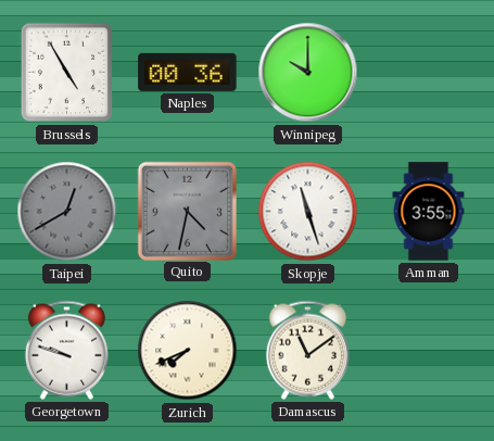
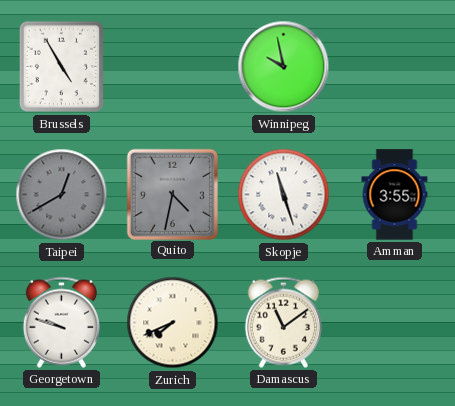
Naples: 00:36 -> none (188, 72)
Winnipeg: 10:00 -> 9:58 (284, 67)
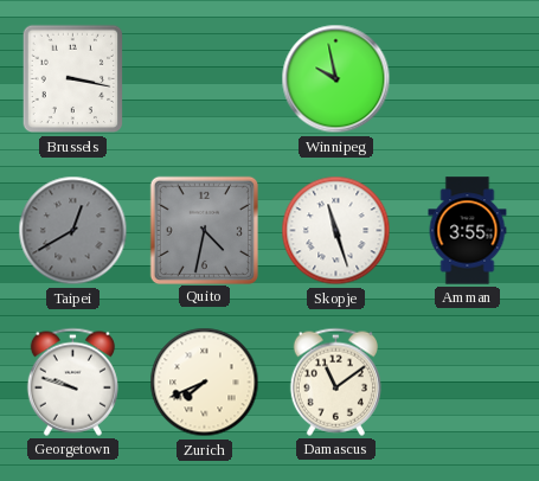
Brussels: 4:55 -> 3:17 (73, 79)
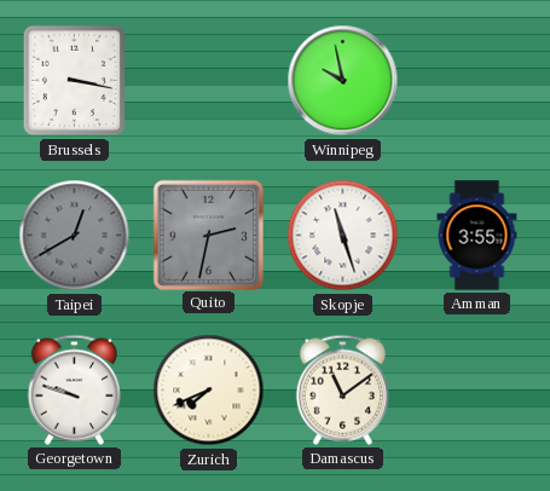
Quito: 4:32 -> 2:32 (208, 235)
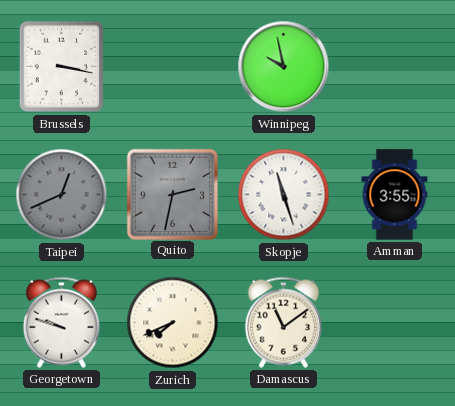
Taipei: 12:40 -> 12:41 (62, 195)
